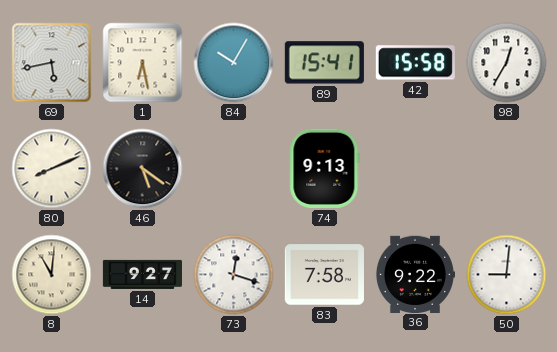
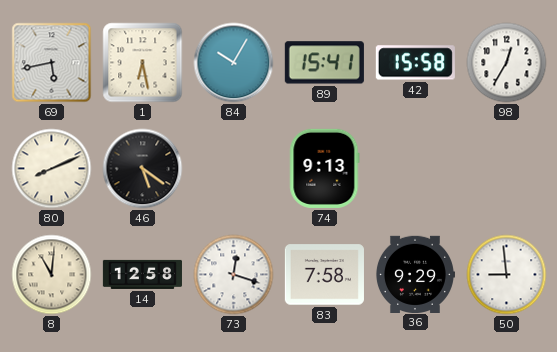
14: 9:27 -> 12:58 (142, 274)
36: 9:22 -> 9:29 (415, 274)
50: 9:01 -> 8:59 (507, 275)
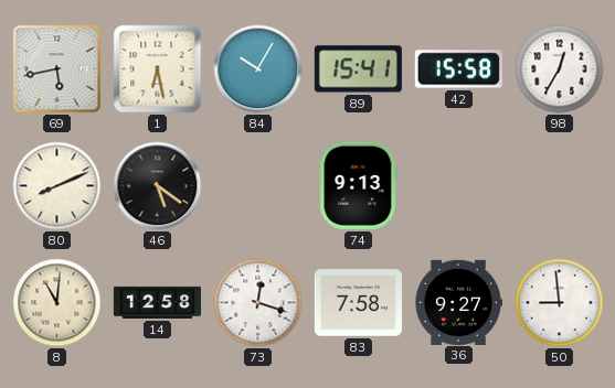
36: 9:29 -> 9:27 (458, 302)
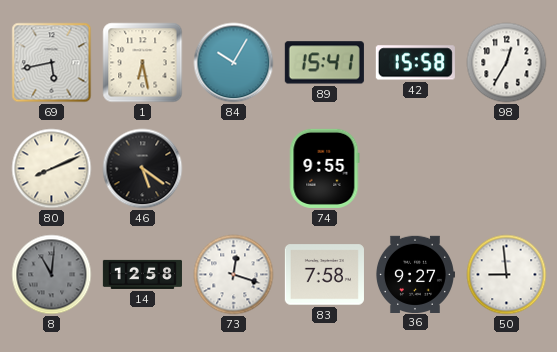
74: 9:13 -> 9:55 (325, 168)
8 dial: cream -> grey (52, 275)
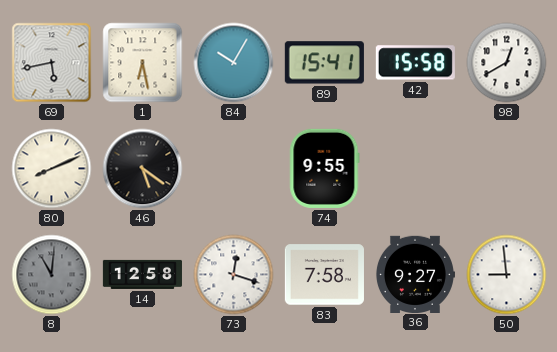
98: 12:35 -> 12:40 (507, 63)
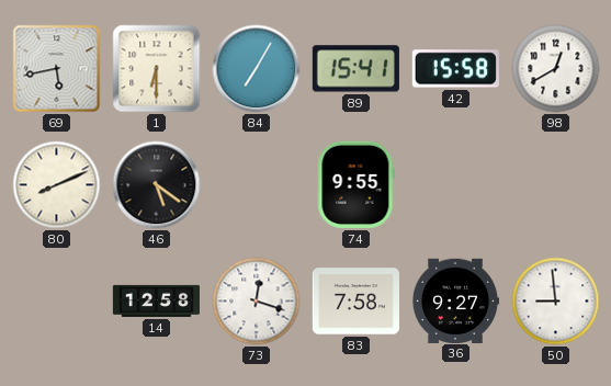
1: 6:28 -> 6:30 (157, 69)
84: 10:05 -> 7:05 (257, 69)
8: 11:01 -> none (52, 275)
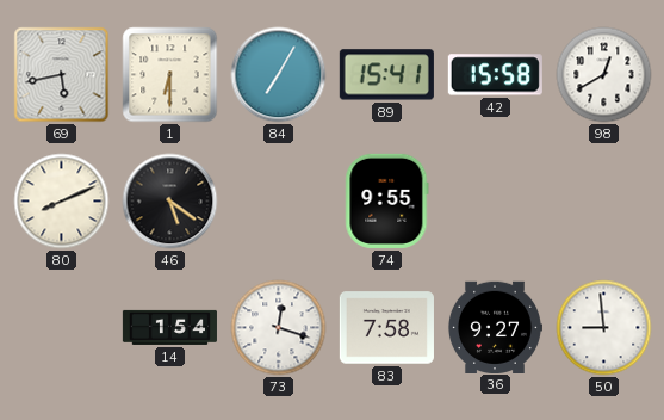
14: 12:58 -> 1:54 (169, 327)
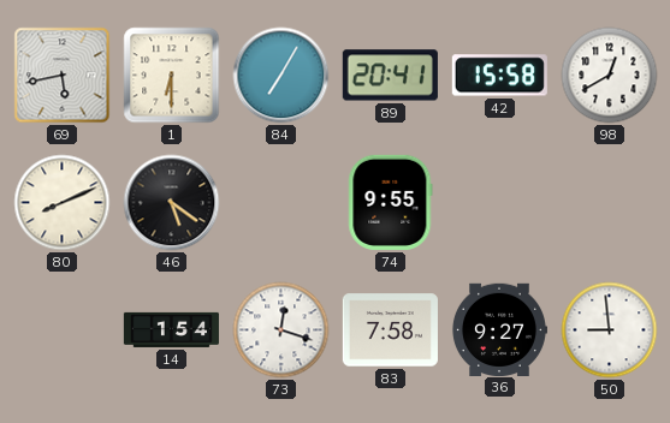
89: 15:41 -> 20:41 (390, 76)
